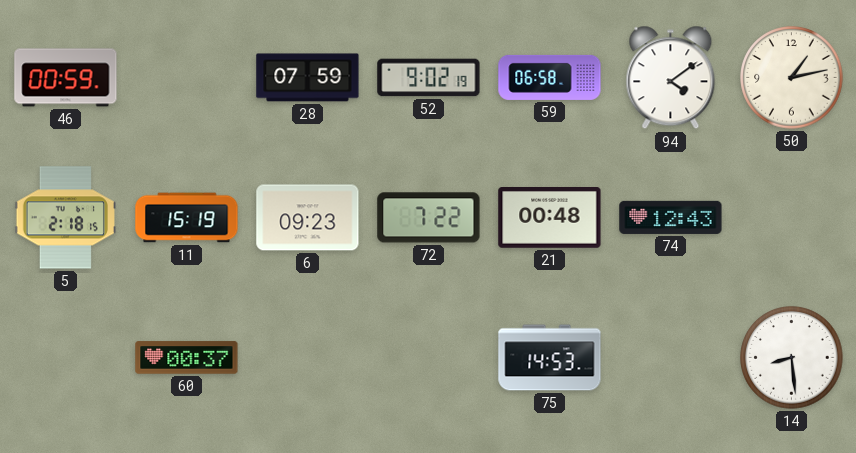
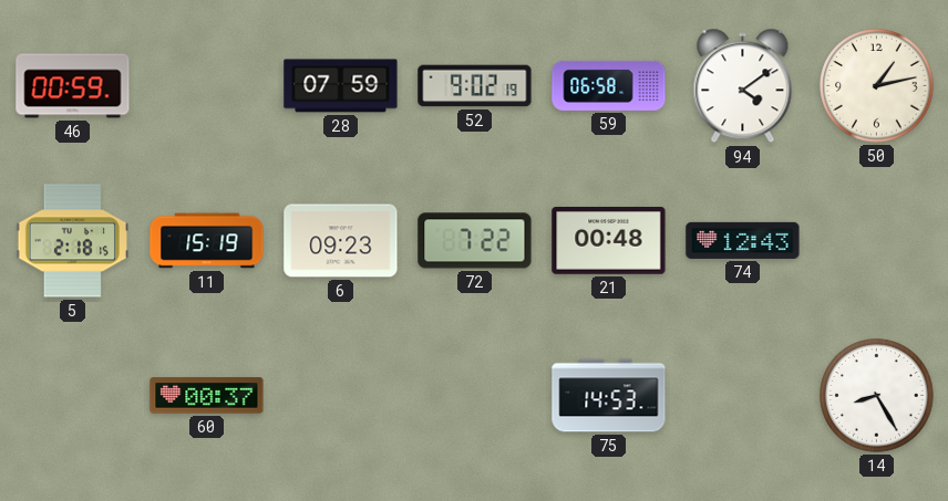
14: 8:29 -> 8:25 (877, 396)
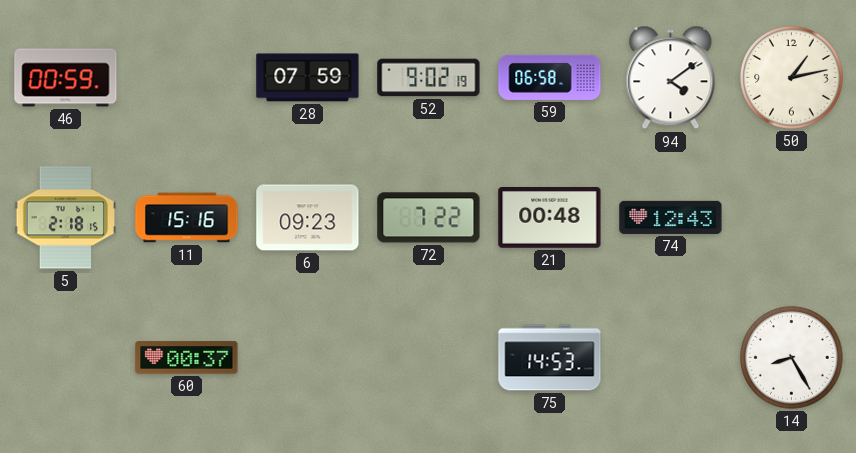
11: 15:19 -> 15:16 (187, 218)
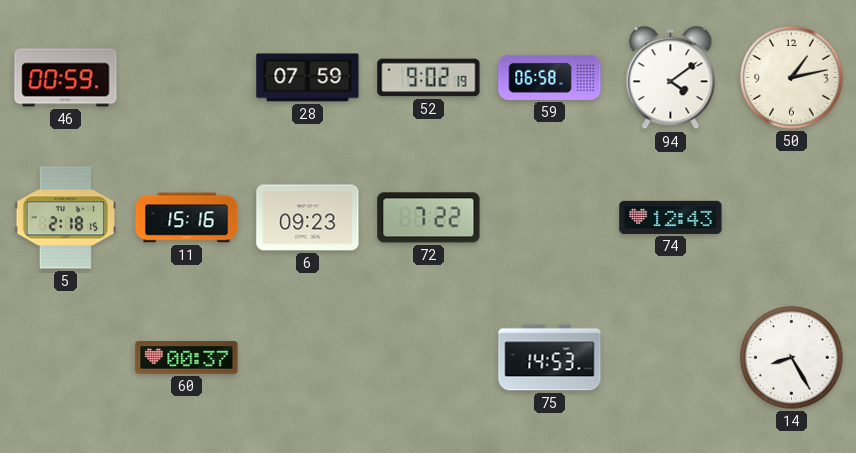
21: 00:48 -> none (550, 218)
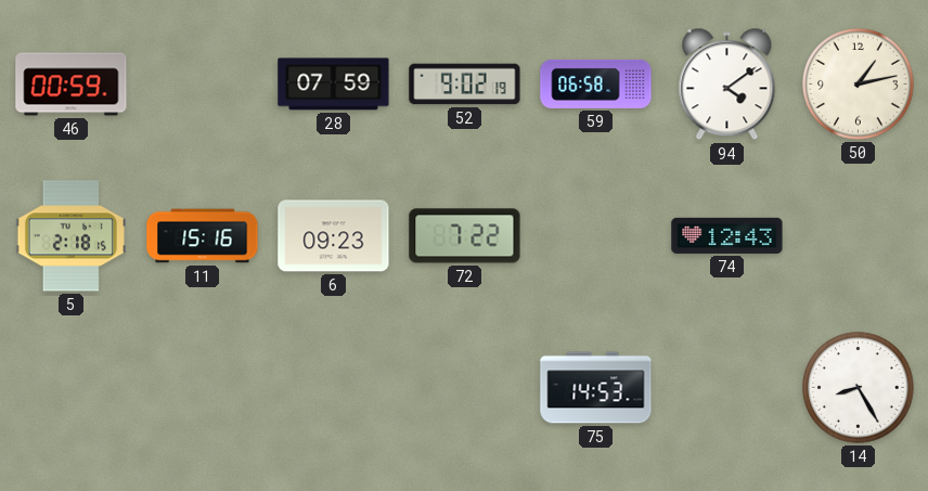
60: 00:37 -> none (187, 358)
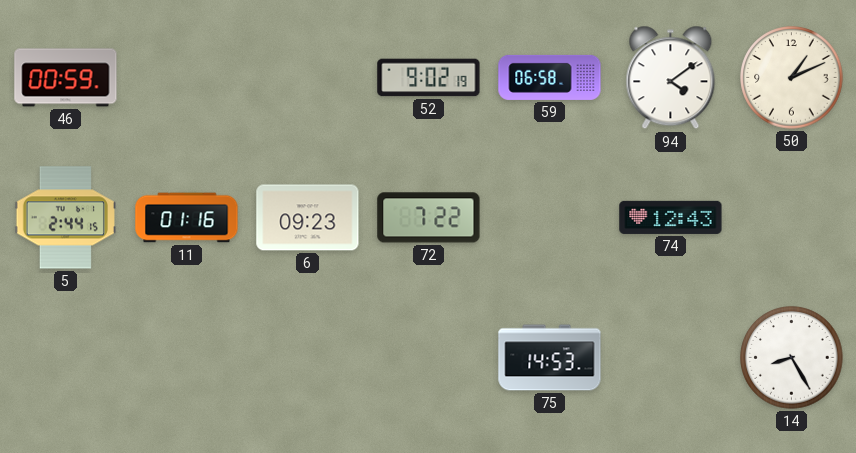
28: 07:59 -> none (334, 85)
50: 1:13 -> 1:11 (792, 78)
5: 2:18 -> 2:44 (65, 218)
11: 15:16 -> 01:16 (187, 218)
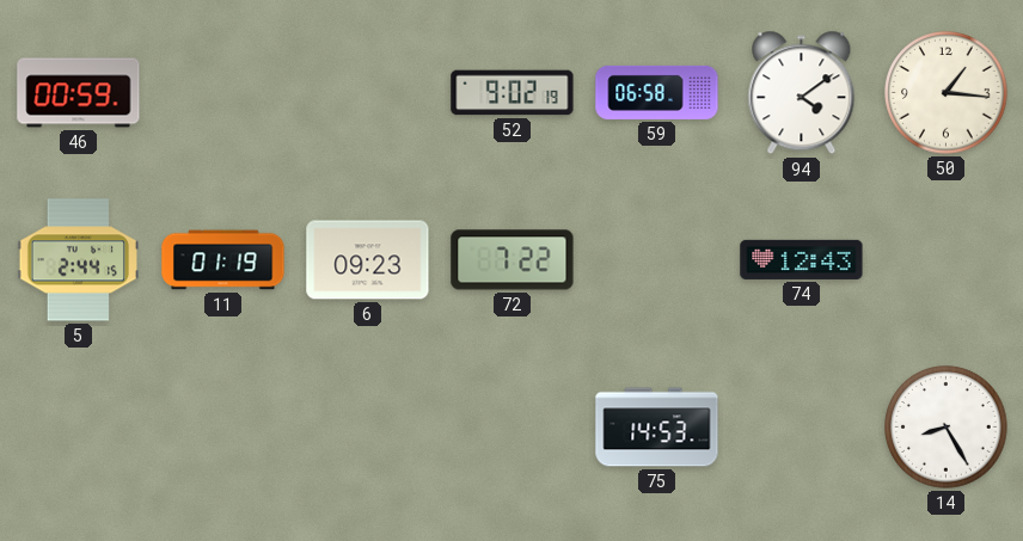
50: 1:11 -> 1:16 (947, 93)
11: 01:16 -> 01:19 (223, 260)
